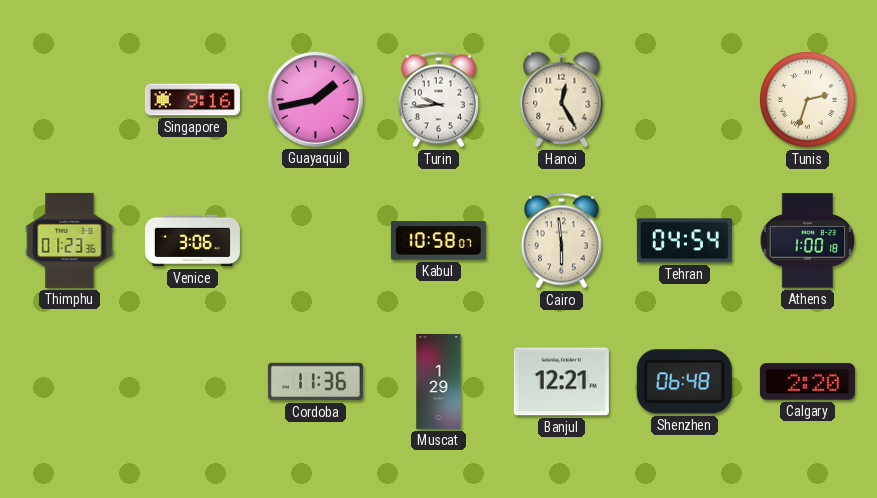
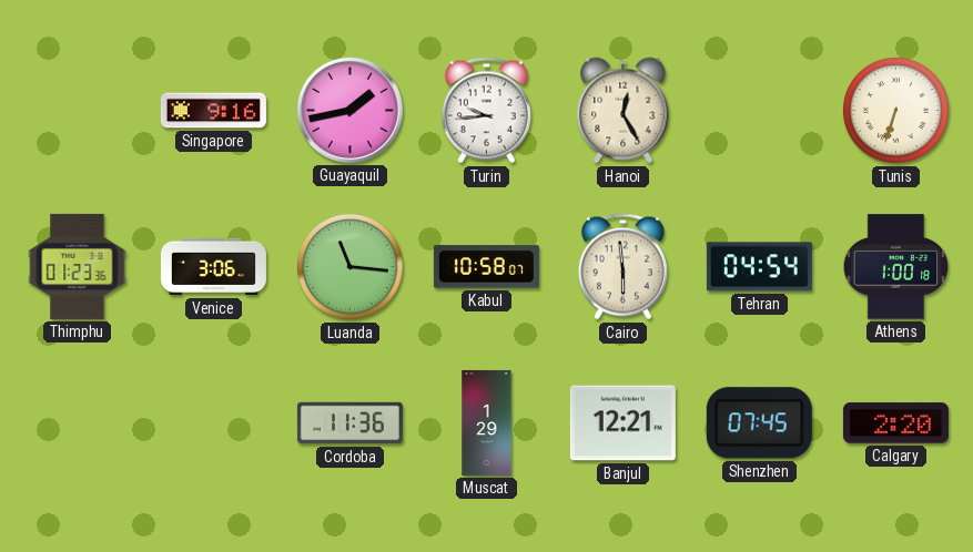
Tunis: 2:33 -> 6:33 (895, 110)
Luanda: none -> 11:16 (349, 266)
Shenzhen: 06:48 -> 07:45 (759, 423)
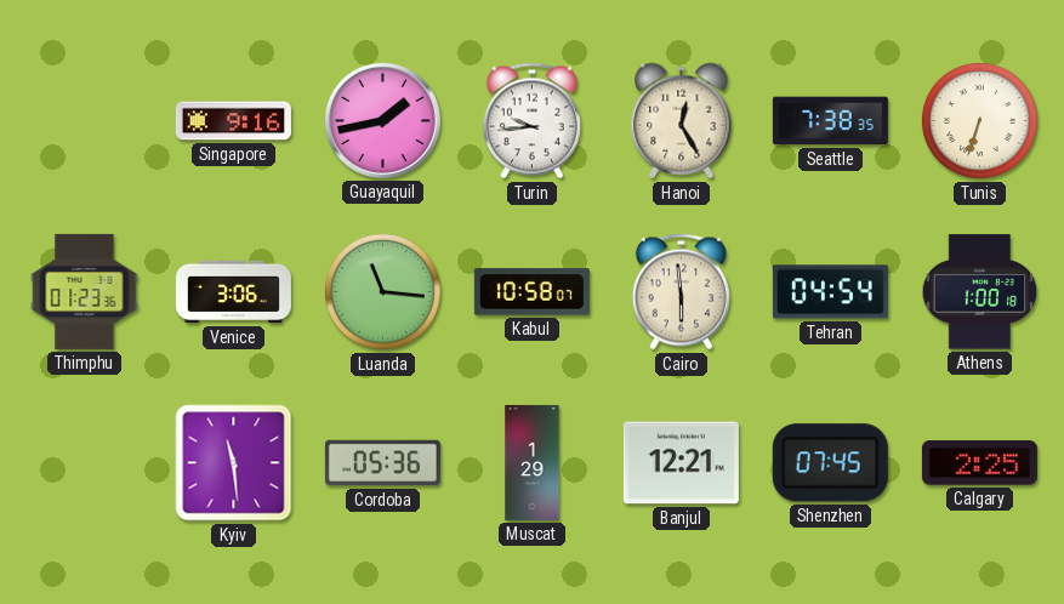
Seattle: none -> 7:38 (830, 121)
Kyiv: none -> 11:29 (234, 463)
Cordoba: 11:36 -> 05:36 (382, 463)
Calgary: 2:20 -> 2:25 (979, 463)
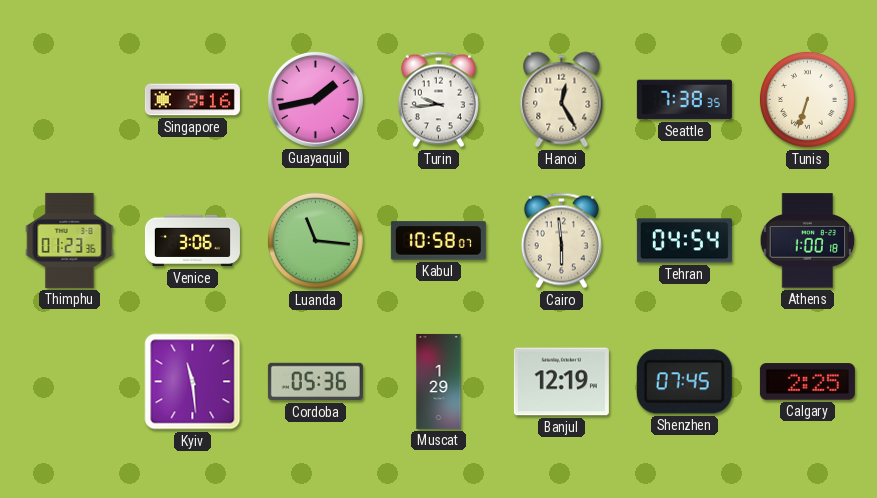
Banjul: 12:21 -> 12:19 (561, 382)
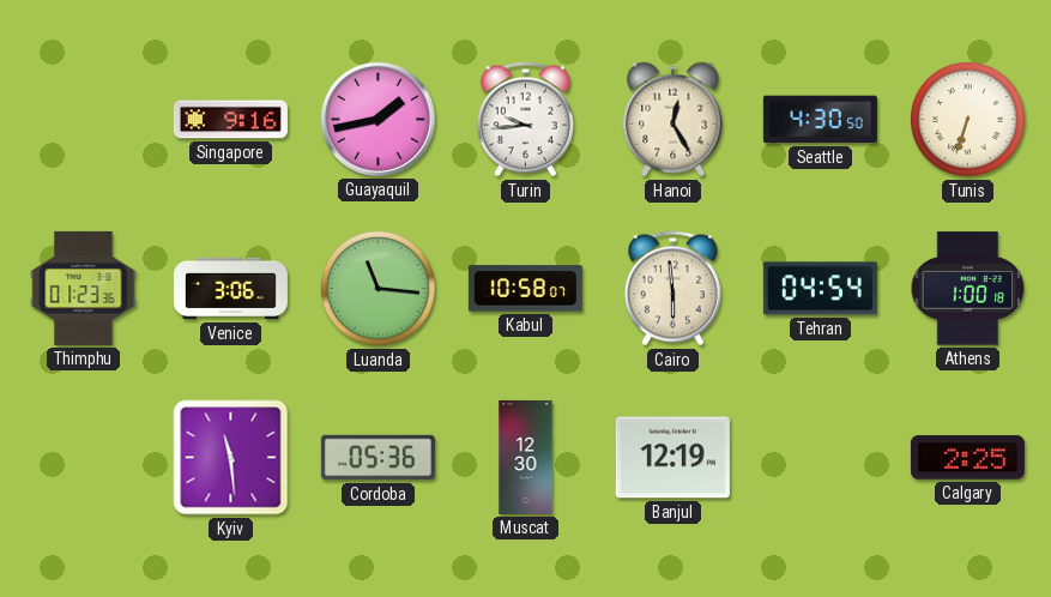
Seattle: 7:38 -> 4:30 (820, 120)
Muscat: 1:29 -> 12:30 (526, 457)
Shenzhen: 07:45 -> none (684, 382)
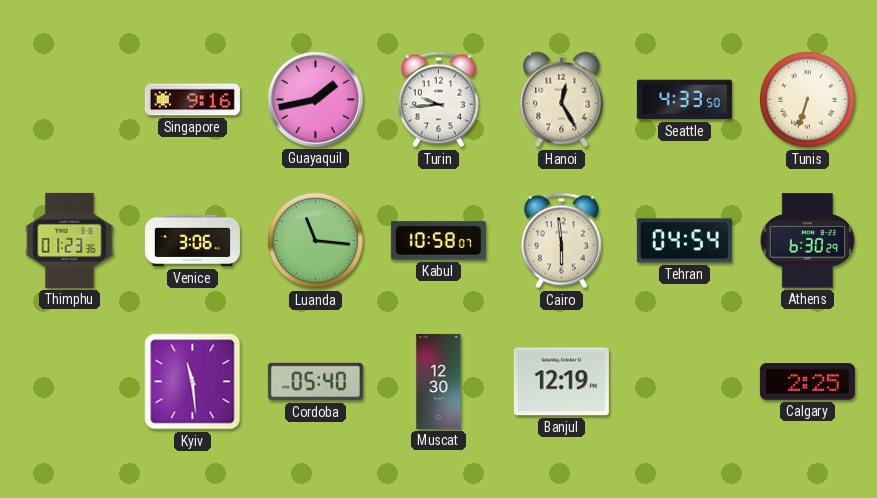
Seattle: 4:30 -> 4:33 (684, 100)
Athens: 1:00 -> 6:30 (808, 241)
Cordoba: 05:36 -> 05:40 (315, 382)
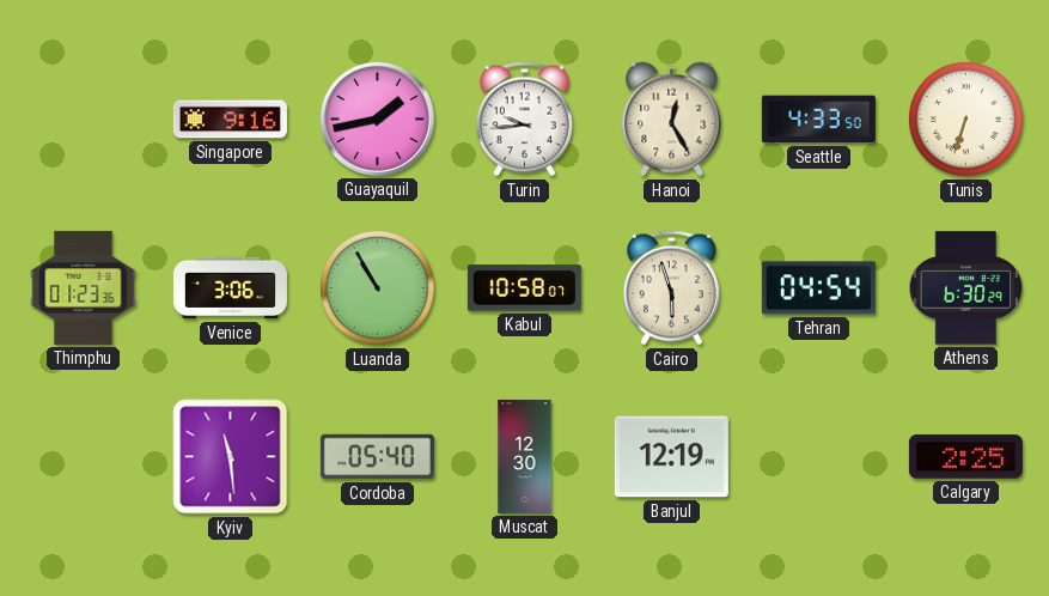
Luanda: 11:16 -> 10:55 (377, 287)
Cairo: 5:59 -> 5:57 (671, 288)
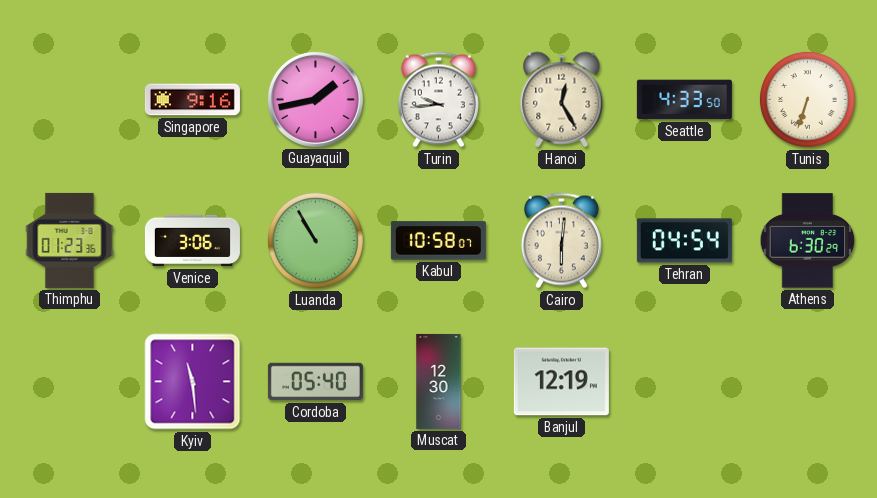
Cairo: 5:57 -> 6:01 (561, 241)
Calgary: 2:25 -> none (965, 457)
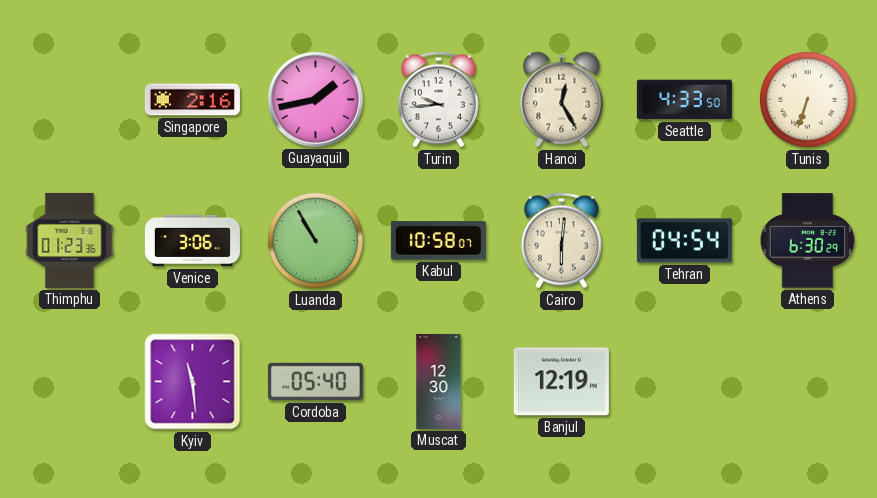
Singapore: 9:16 -> 2:16 (192, 100)
